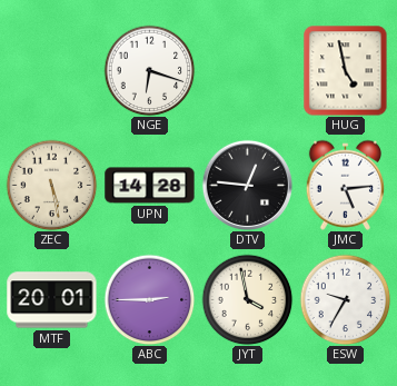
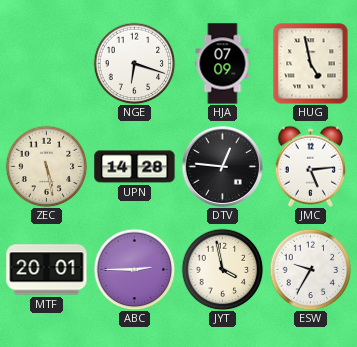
HJA: none -> 07:09 (223, 64)
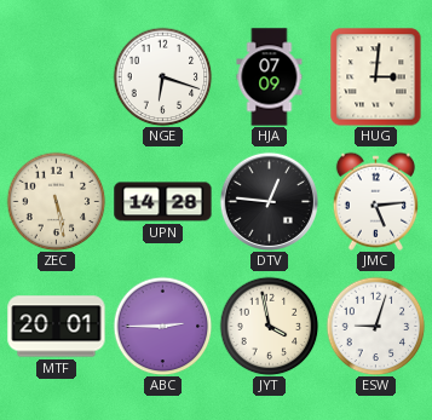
HUG: 4:58 -> 3:01 (376, 76)
ESW: 9:35 -> 9:03 (375, 326)
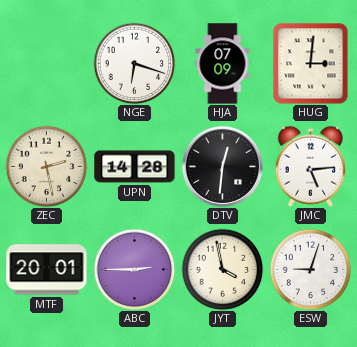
ZEC: 5:28 -> 2:28 (46, 166)
DTV: 12:46 -> 12:31 (222, 166)
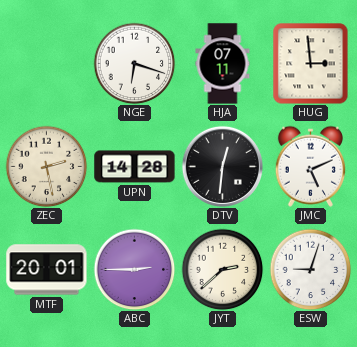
HJA: 07:09 -> 07:11 (223, 64)
HUG: 3:01 -> 2:59 (311, 63)
JMC: 5:14 -> 5:11 (310, 166)
JYT: 3:58 -> 2:38 (222, 269)
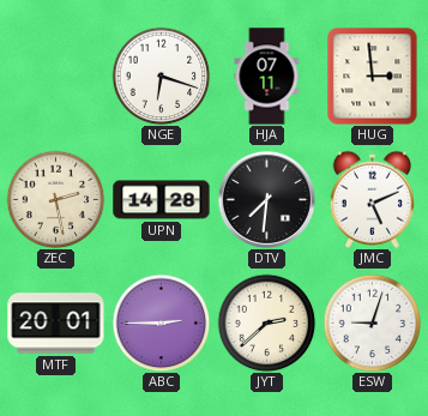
DTV: 12:31 -> 7:31 (266, 199)
